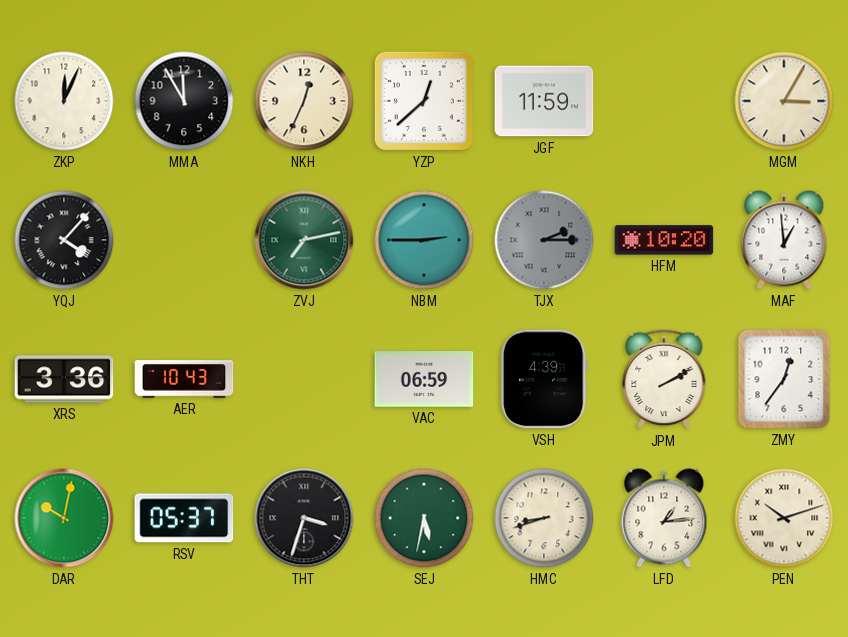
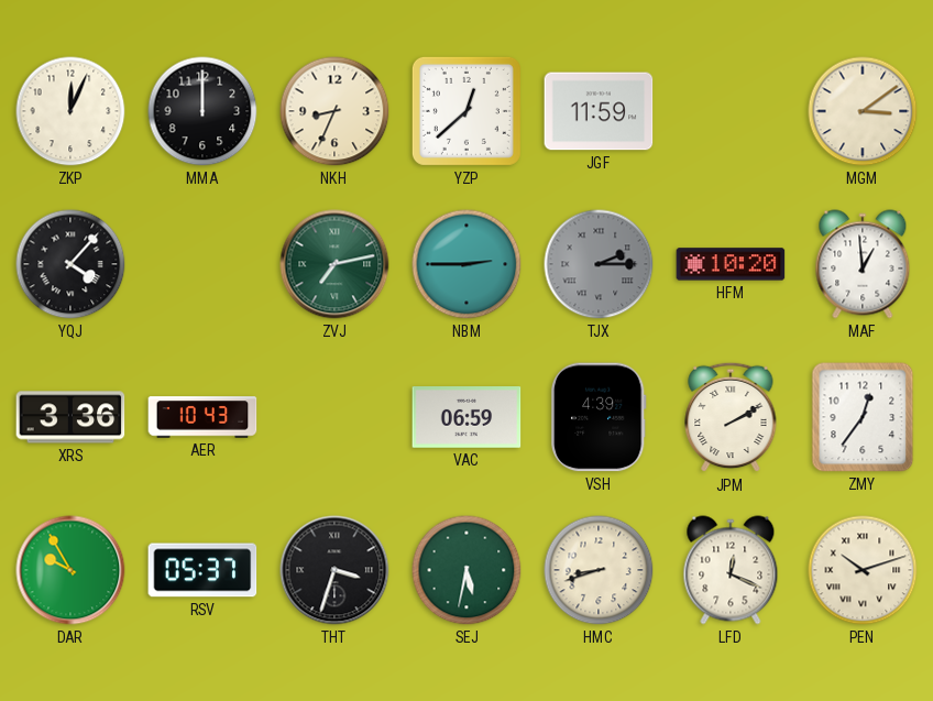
MMA: 11:55 -> 12:00 (202, 111)
NKH: 12:34 -> 8:34 (334, 111)
MGM: 3:05 -> 3:09 (863, 111)
DAR: 10:02 -> 9:55 (70, 570)
LFD: 1:14 -> 12:19 (731, 570)
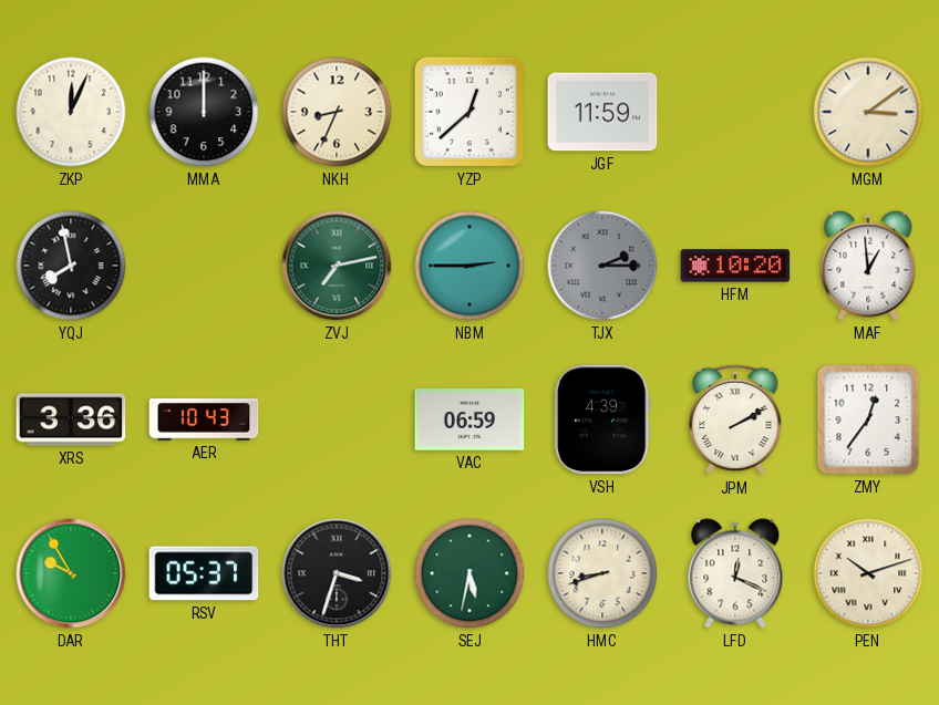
YQJ: 4:07 -> 7:58 (71, 266)
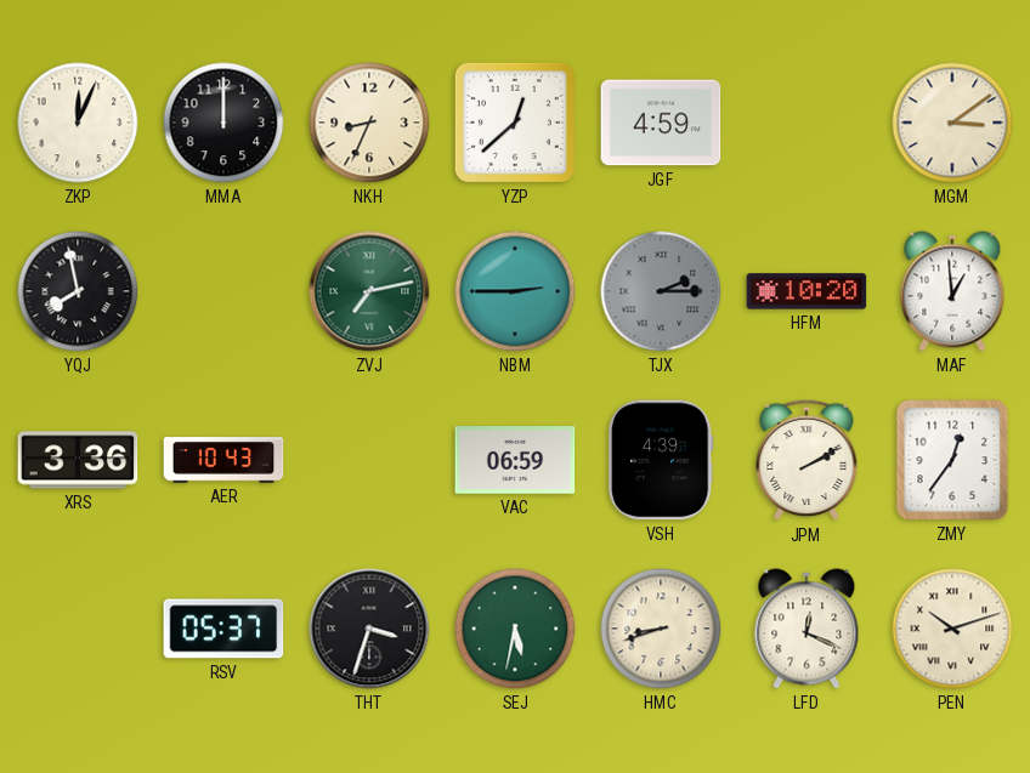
JGF: 11:59 -> 4:59 (661, 123)
DAR: 9:55 -> none (71, 573)
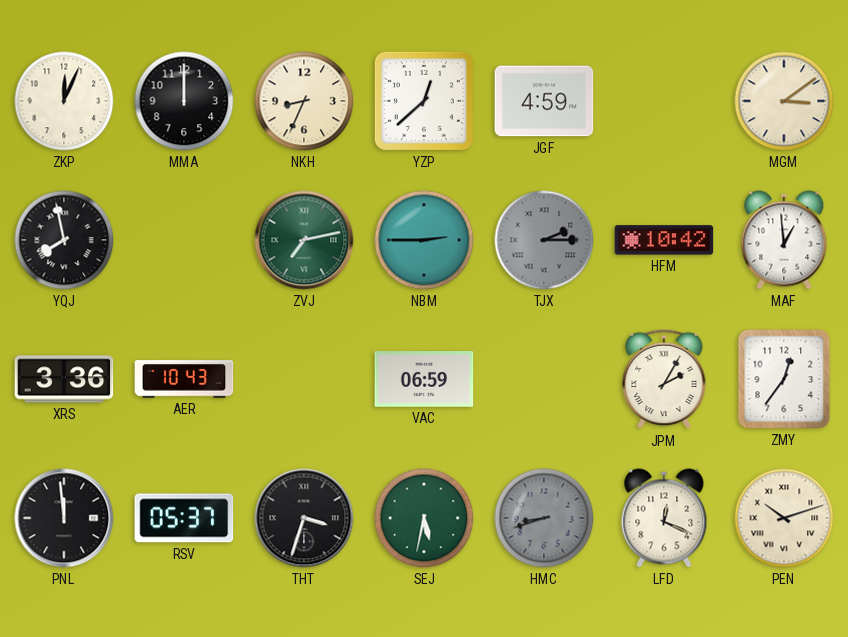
HFM: 10:20 -> 10:42 (664, 240)
VSH: 4:39 -> none (662, 460)
JPM: 2:10 -> 2:05 (664, 379)
PNL: none -> 11:59 (64, 518)
HMC dial: cream -> grey (544, 518)
